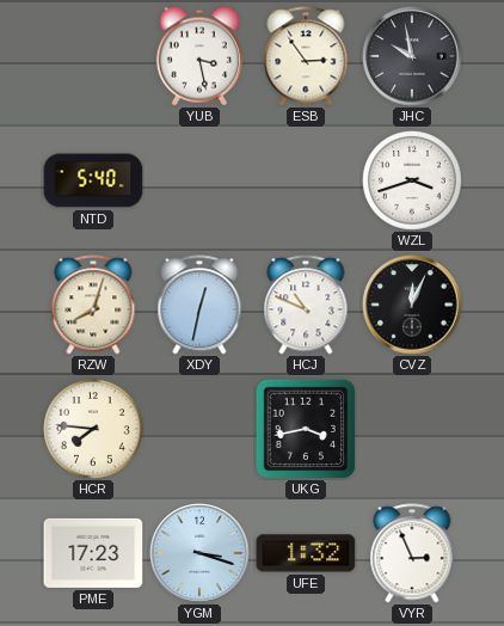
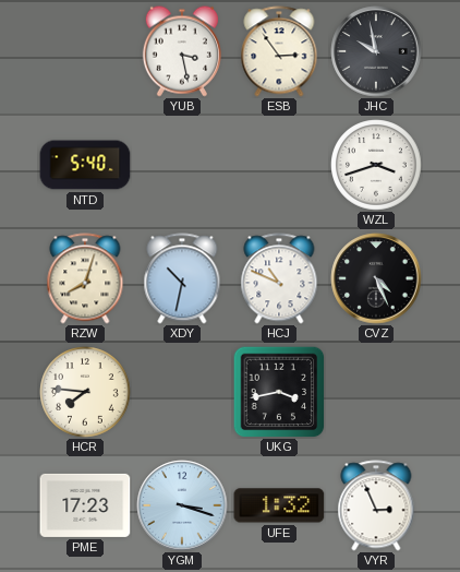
XDY: 12:32 -> 10:32 (182, 278)
CVZ: 12:04 -> 4:26 (376, 278)
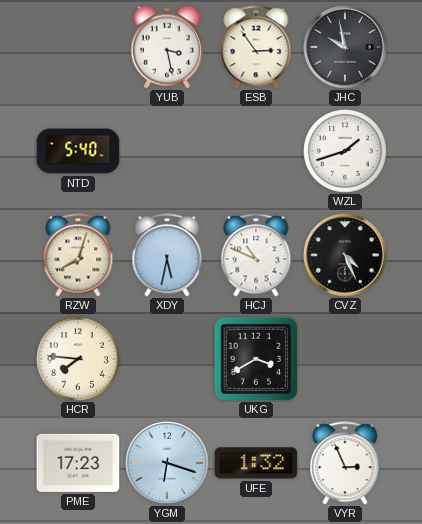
WZL: 3:42 -> 1:42 (345, 151)
XDY: 10:32 -> 5:32 (167, 255)
UKG: 3:43 -> 3:40 (256, 359)
YGM: 3:18 -> 6:18 (167, 463)
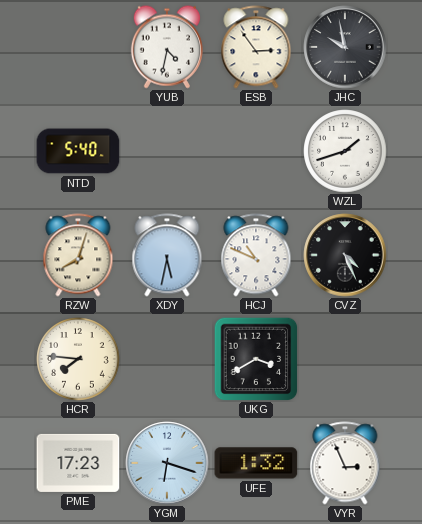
YUB: 3:28 -> 4:32 (167, 47)
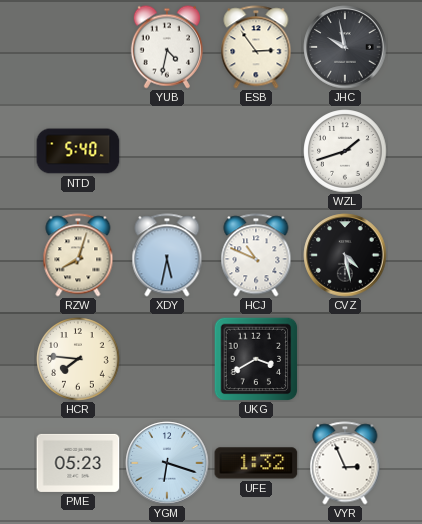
CVZ: 4:26 -> 4:28 (345, 255)
PME: 17:23 -> 05:23 (78, 463)
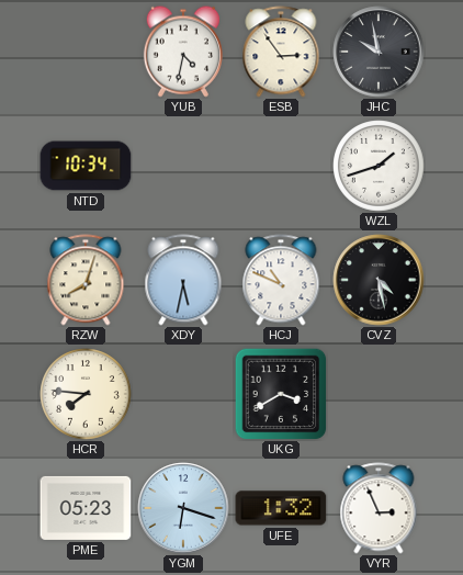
NTD: 5:40 -> 10:34 (86, 166)
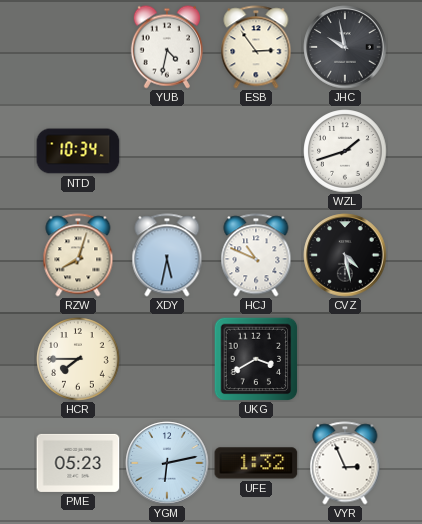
HCR: 7:46 -> 7:45 (78, 359)
YGM: 6:18 -> 6:13 (167, 463)
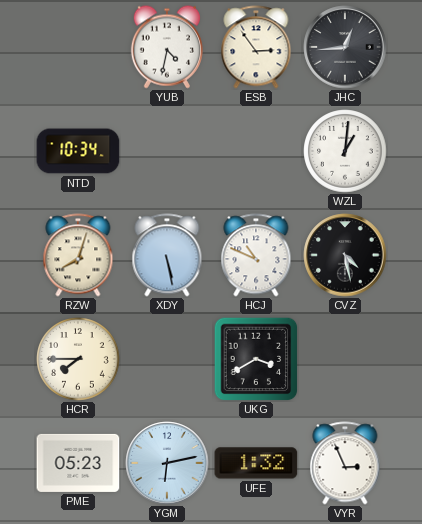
JHC: 9:58 -> 12:44 (345, 47)
WZL: 1:42 -> 1:01 (345, 151)
XDY: 5:32 -> 5:28 (167, 255)
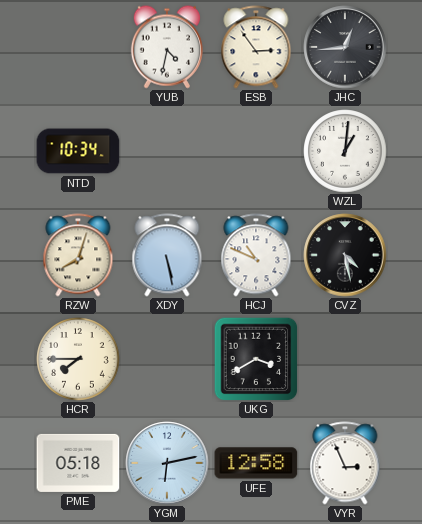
PME: 05:23 -> 05:18 (78, 463)
UFE: 1:32 -> 12:58 (256, 463)
